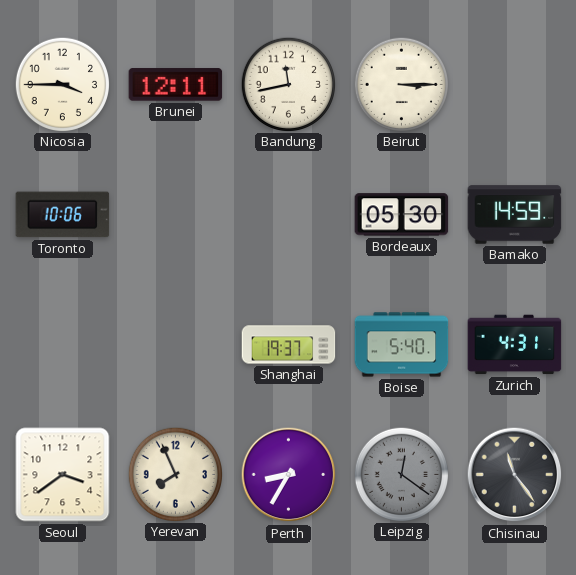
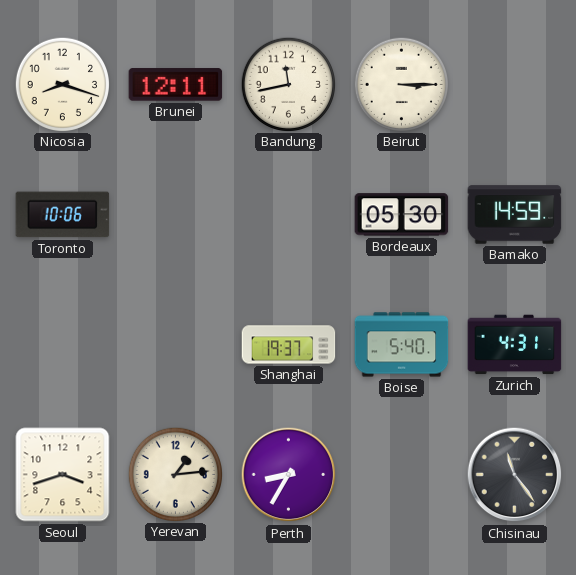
Nicosia: 3:45 -> 8:18 (62, 84)
Seoul: 3:39 -> 3:42 (63, 475)
Yerevan: 7:56 -> 1:14 (175, 474)
Leipzig: 12:21 -> none (401, 474)
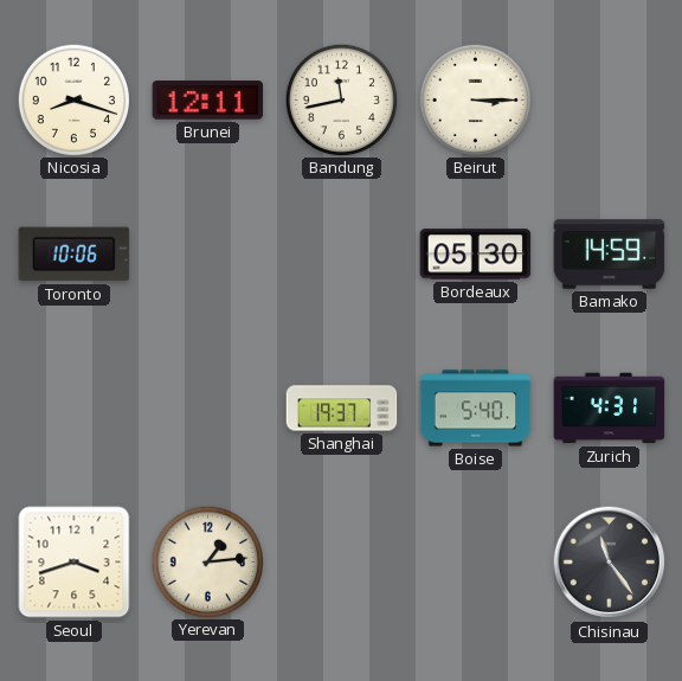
Perth: 8:35 -> none (289, 475)
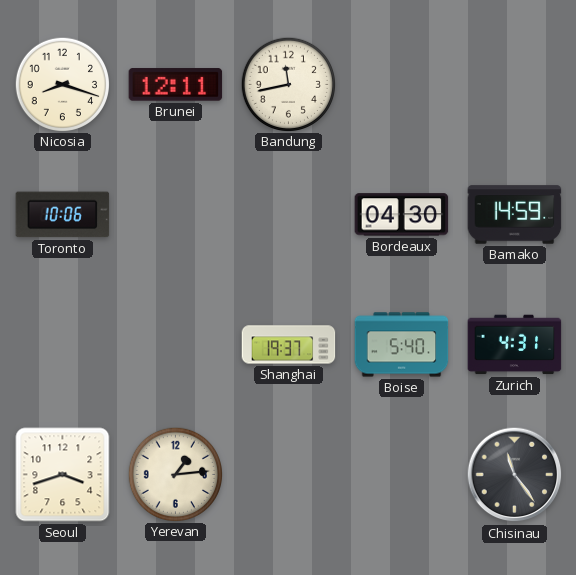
Beirut: 3:15 -> none (475, 99)
Bordeaux: 05:30 -> 04:30 (402, 215)
